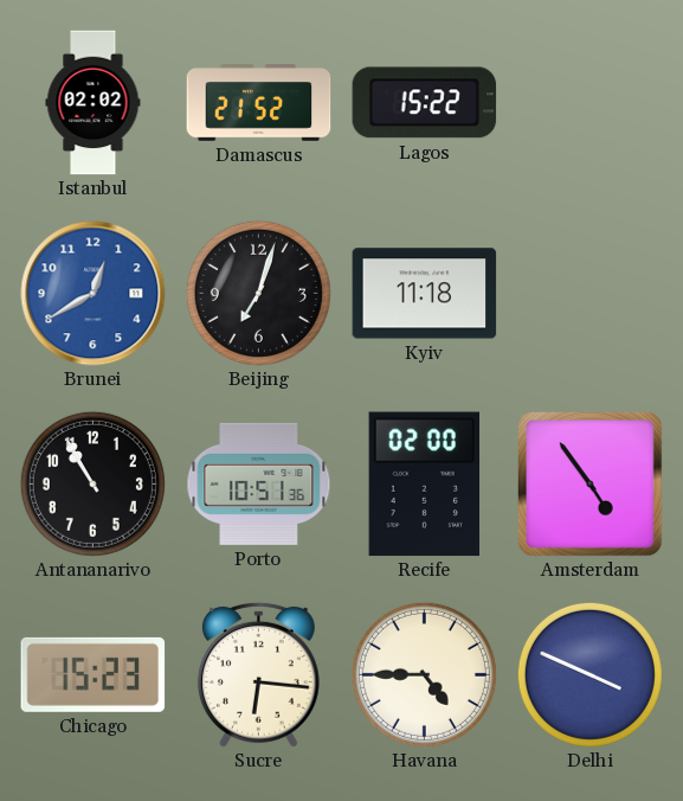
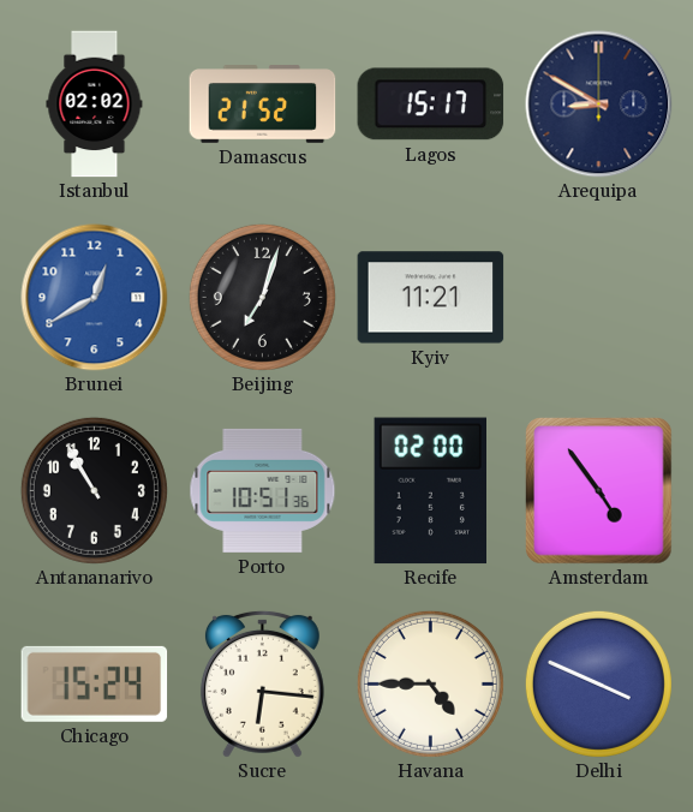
Lagos: 15:22 -> 15:17 (431, 105)
Arequipa: none -> 8:50 (599, 105)
Kyiv: 11:18 -> 11:21 (431, 298)
Chicago: 15:23 -> 15:24 (95, 683)
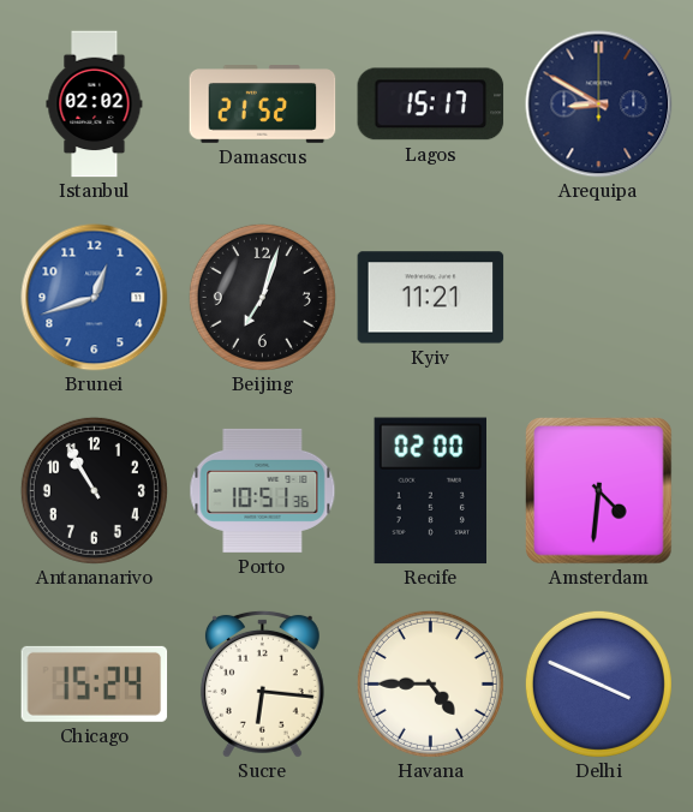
Brunei: 12:40 -> 12:42 (95, 298)
Amsterdam: 4:54 -> 4:31 (599, 491)
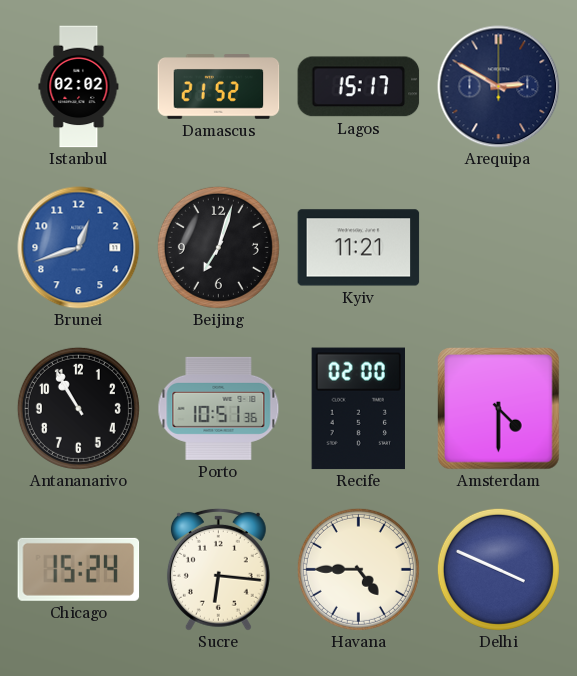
Arequipa: 8:50 -> 2:50 (499, 87)
Amsterdam: 4:31 -> 4:30 (499, 409)
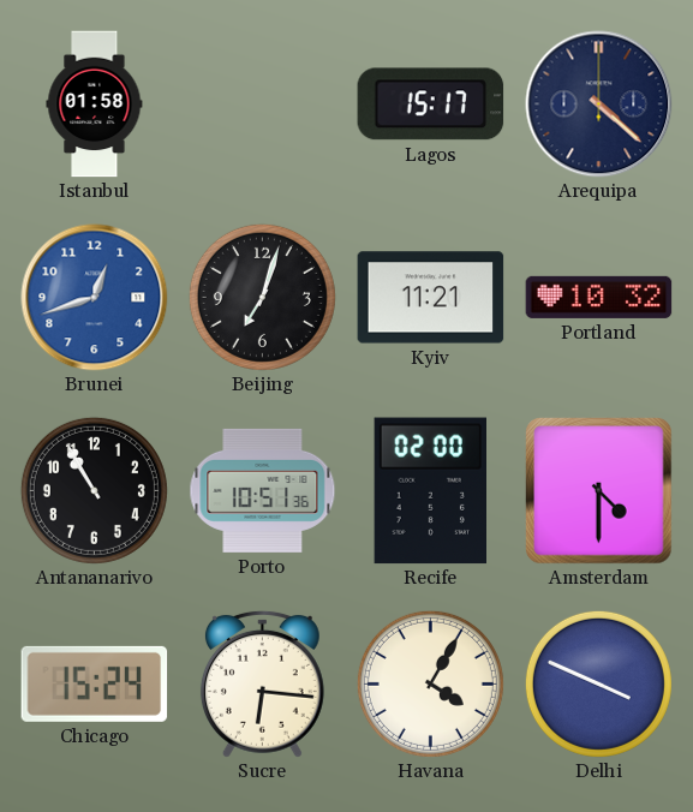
Istanbul: 02:02 -> 01:58 (95, 105)
Damascus: 21:52 -> none (219, 87)
Arequipa: 2:50 -> 4:22 (599, 105)
Portland: none -> 10:32 (599, 297)
Havana: 4:45 -> 4:05 (430, 683)
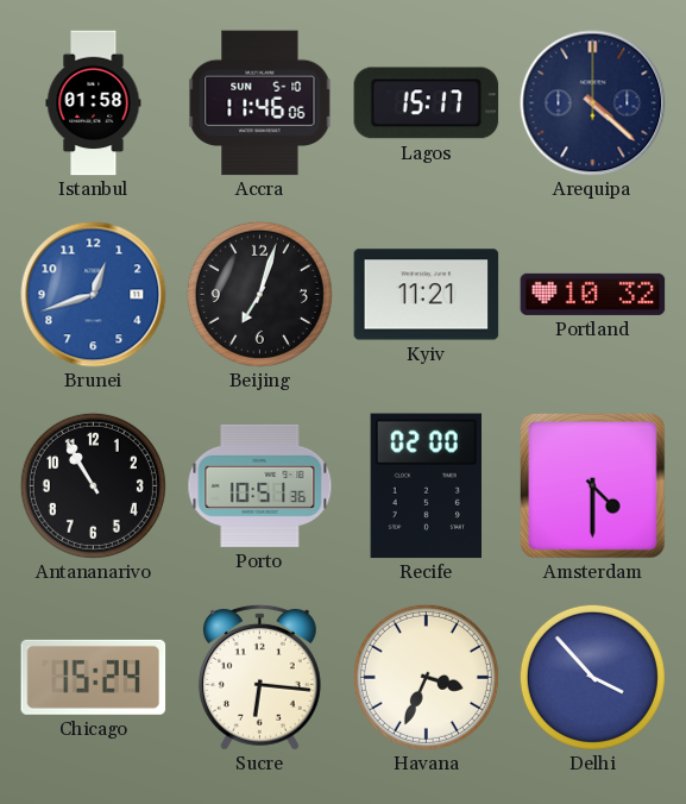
Accra: none -> 11:46 (260, 103)
Havana: 4:05 -> 3:34 (426, 677)
Delhi: 3:49 -> 3:53 (592, 677)
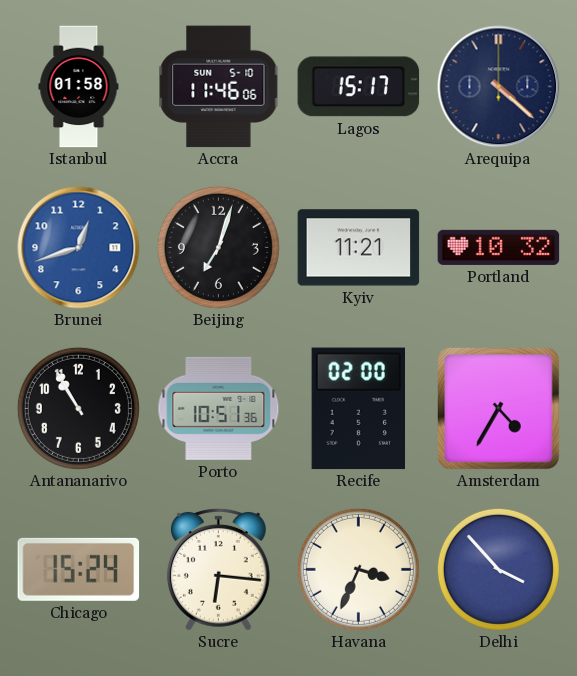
Amsterdam: 4:30 -> 4:35 (499, 409)
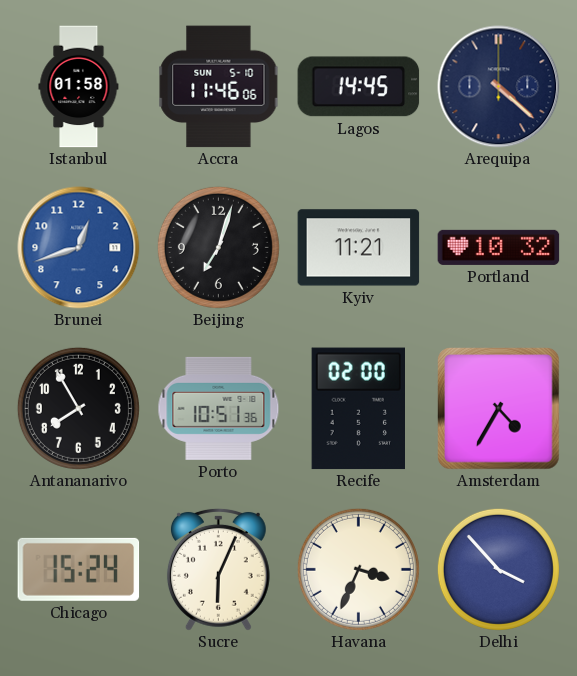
Lagos: 15:17 -> 14:45 (359, 87)
Antananarivo: 10:55 -> 7:55 (78, 408)
Sucre: 6:16 -> 6:04 (218, 569)
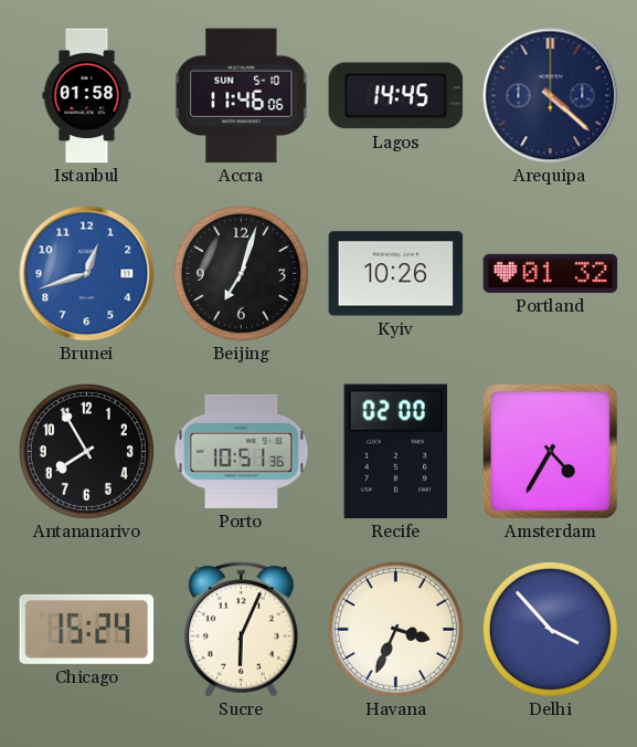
Kyiv: 11:21 -> 10:26 (396, 274)
Portland: 10:32 -> 01:32 (551, 273)
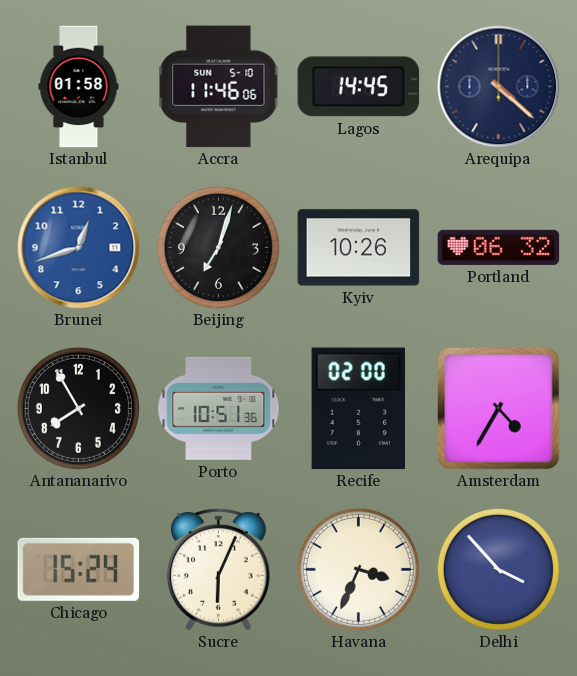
Portland: 01:32 -> 06:32 (499, 247)
